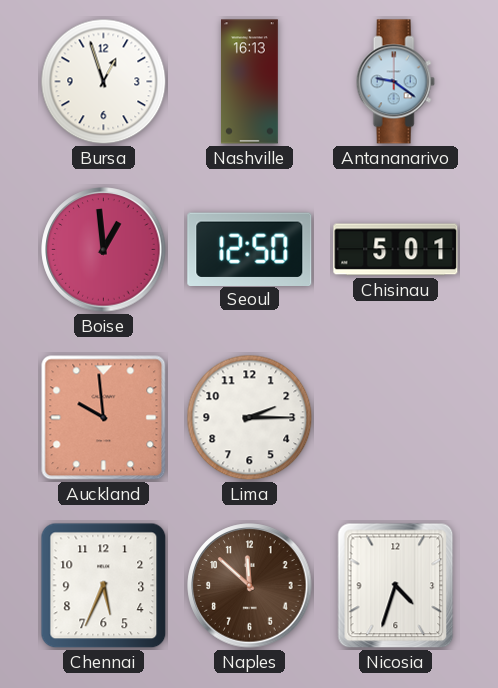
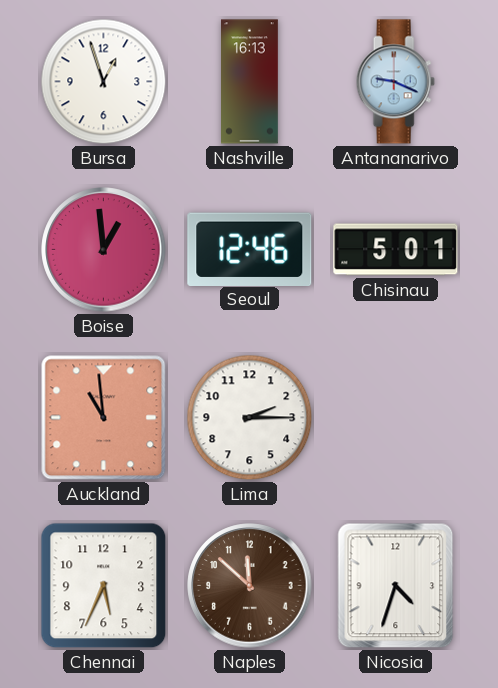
Antananarivo: 9:21 -> 9:19 (395, 82)
Seoul: 12:50 -> 12:46 (250, 249)
Auckland: 9:59 -> 10:59 (104, 418)
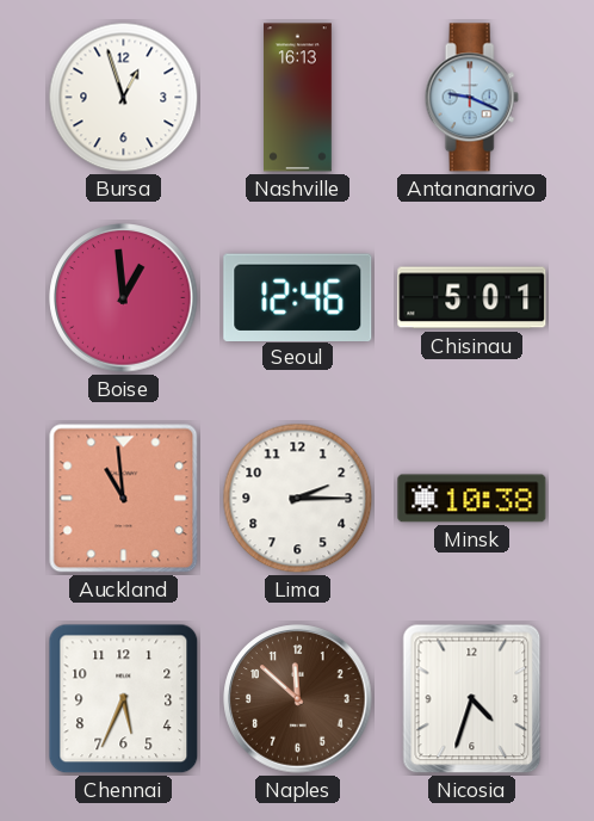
Minsk: none -> 10:38 (472, 499)
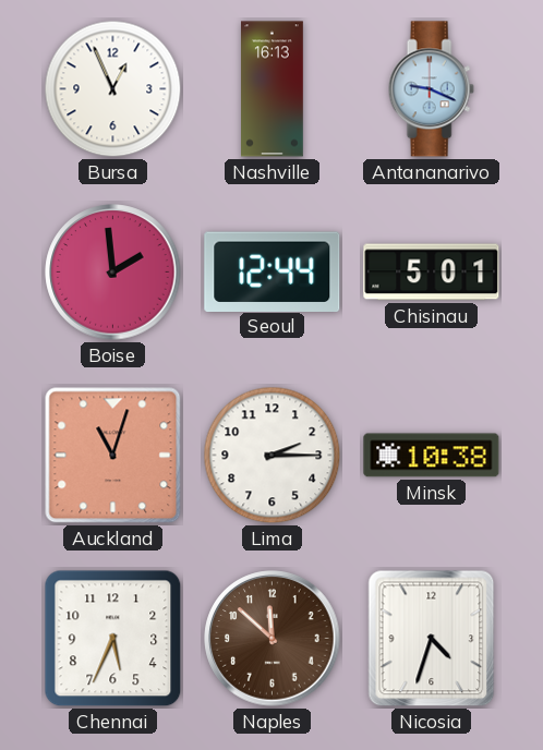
Bursa: 12:57 -> 12:56 (113, 89)
Boise: 12:59 -> 1:59 (113, 273)
Seoul: 12:46 -> 12:44 (273, 271)
Auckland: 10:59 -> 11:03 (113, 456)
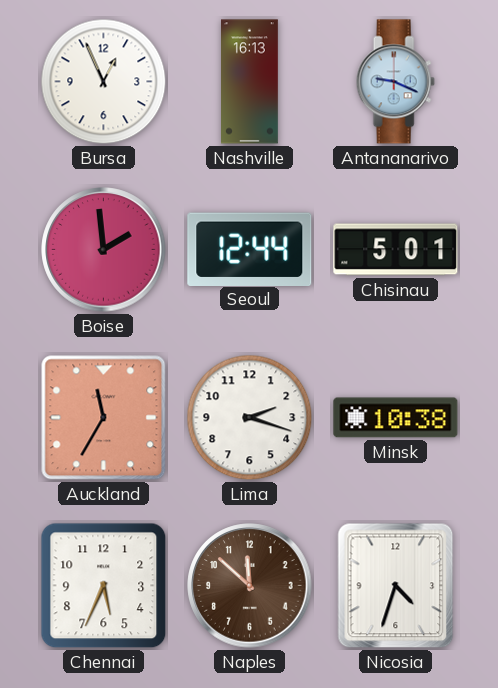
Auckland: 11:03 -> 11:35 (104, 418)
Lima: 2:15 -> 2:18 (250, 418)
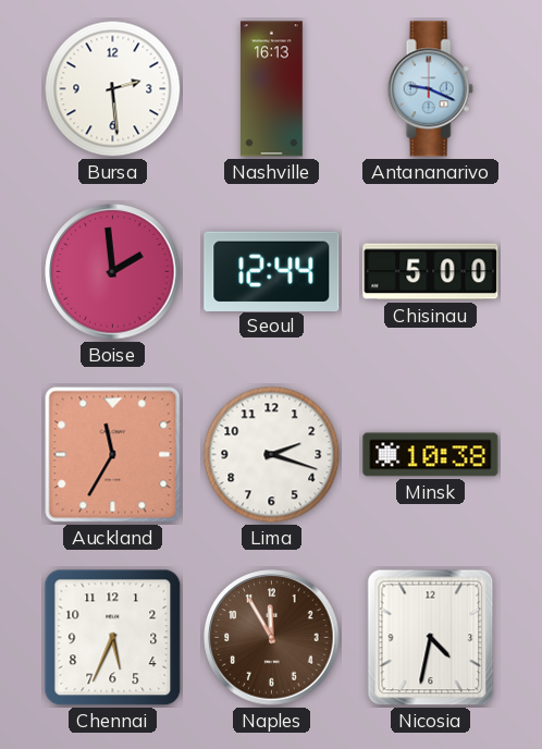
Bursa: 12:56 -> 2:29 (113, 89)
Chisinau: 5:01 -> 5:00 (431, 272)
Naples: 11:52 -> 11:55 (272, 638)
Nicosia: 4:33 -> 4:32 (431, 638)
